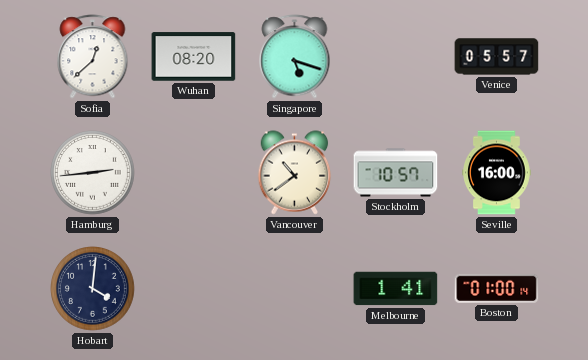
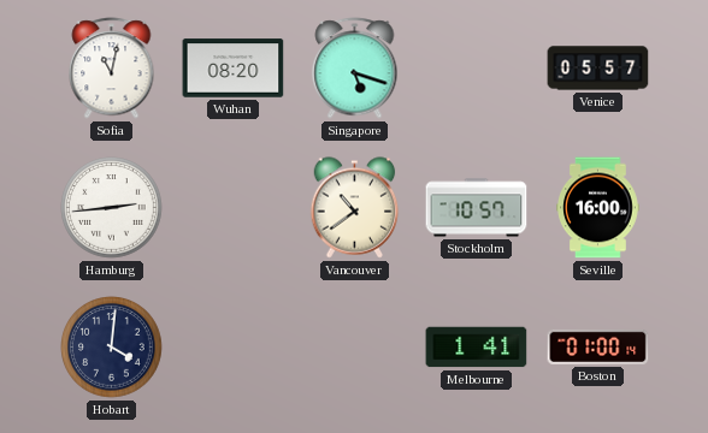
Sofia: 12:38 -> 11:02 (112, 69)
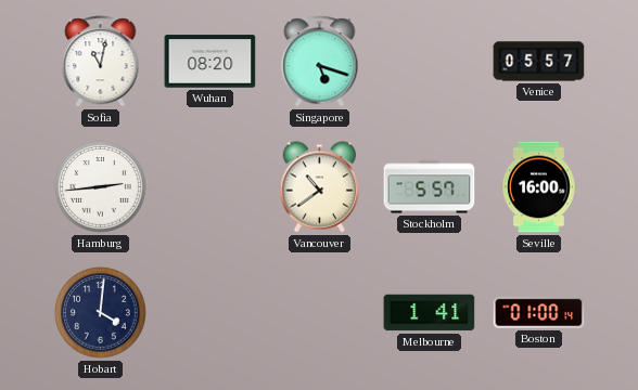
Stockholm: 10:57 -> 5:57 (430, 187)
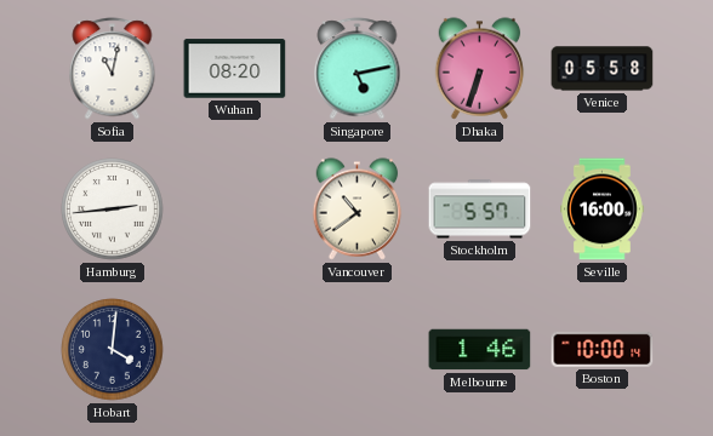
Singapore: 5:18 -> 5:13 (358, 69)
Dhaka: none -> 6:33 (480, 69)
Venice: 05:57 -> 05:58 (603, 69)
Melbourne: 1:41 -> 1:46 (480, 350)
Boston: 01:00 -> 10:00 (603, 349)
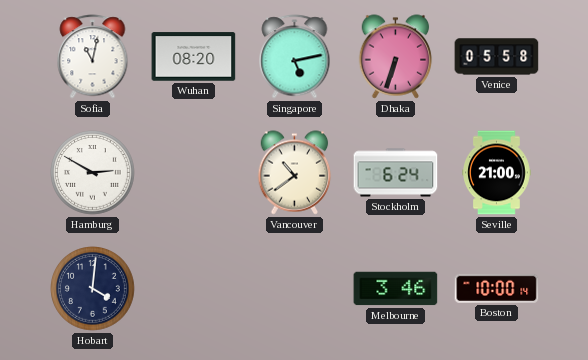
Hamburg: 2:44 -> 2:50 (93, 173)
Stockholm: 5:57 -> 6:24 (396, 173)
Seville: 16:00 -> 21:00 (497, 173)
Melbourne: 1:46 -> 3:46 (396, 289)
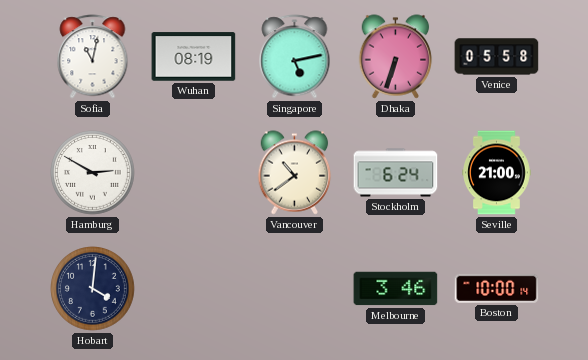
Wuhan: 08:20 -> 08:19 (194, 57)
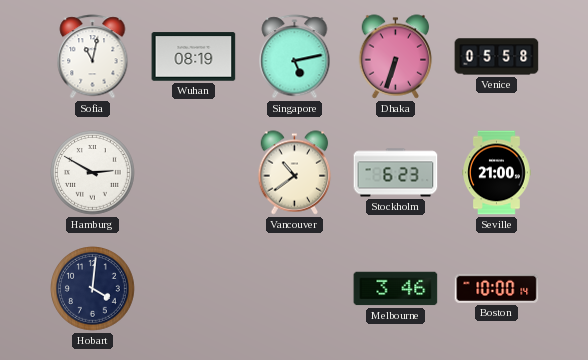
Stockholm: 6:24 -> 6:23 (396, 173)
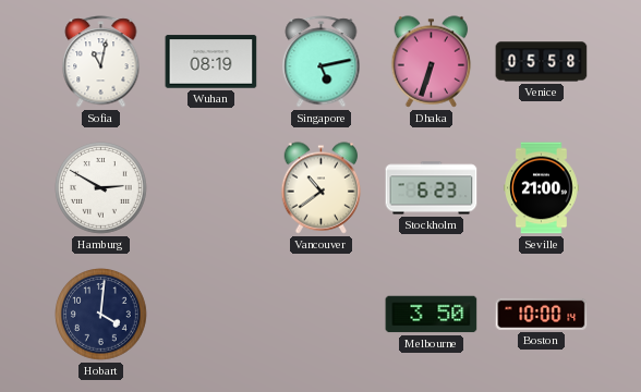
Melbourne: 3:46 -> 3:50 (432, 315)
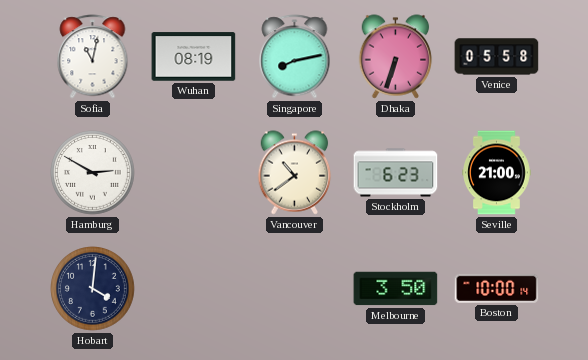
Singapore: 5:13 -> 8:13 (295, 57)
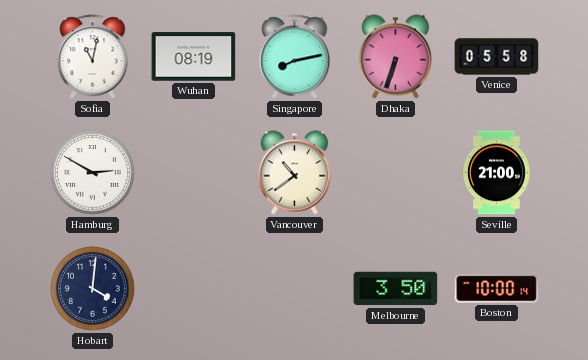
Stockholm: 6:23 -> none (396, 173)
